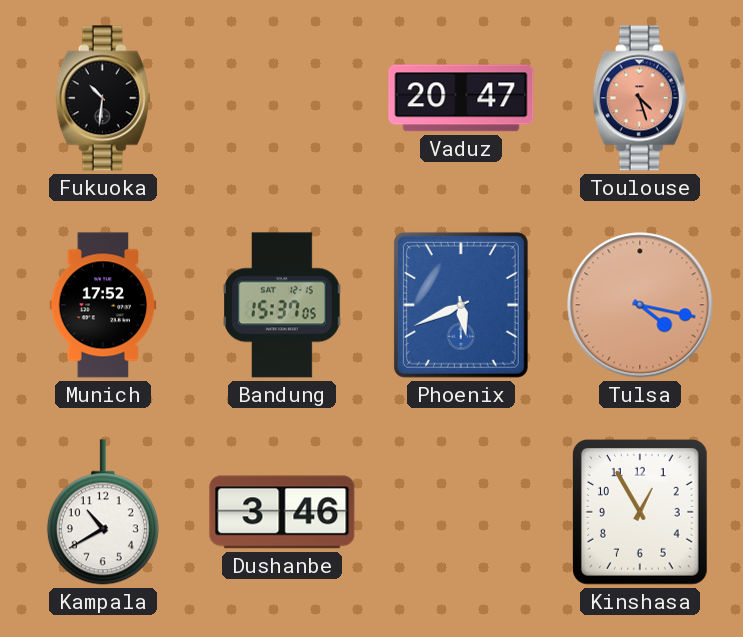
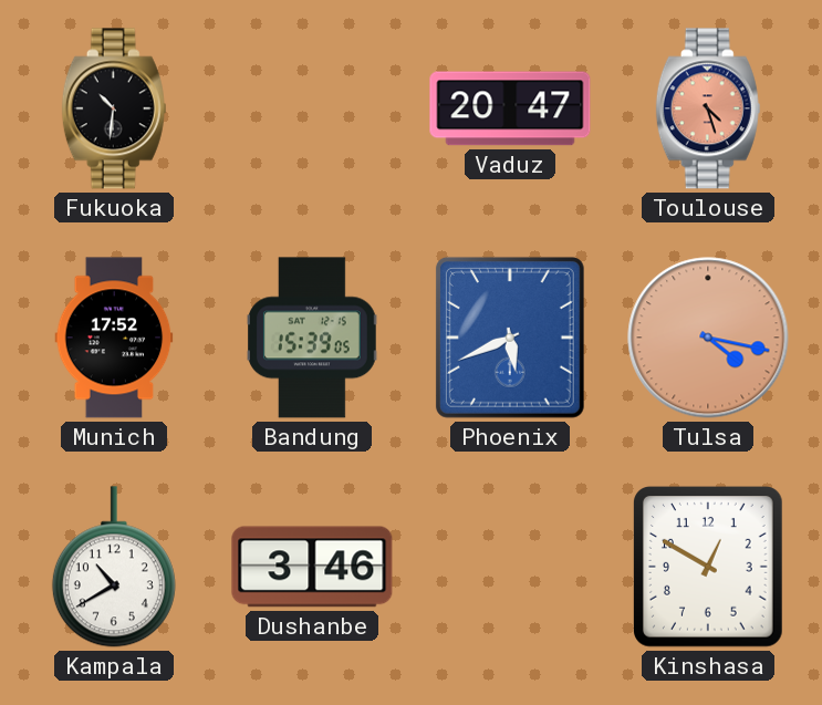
Bandung: 15:37 -> 15:39 (313, 338)
Kinshasa: 12:55 -> 12:50 (709, 568)
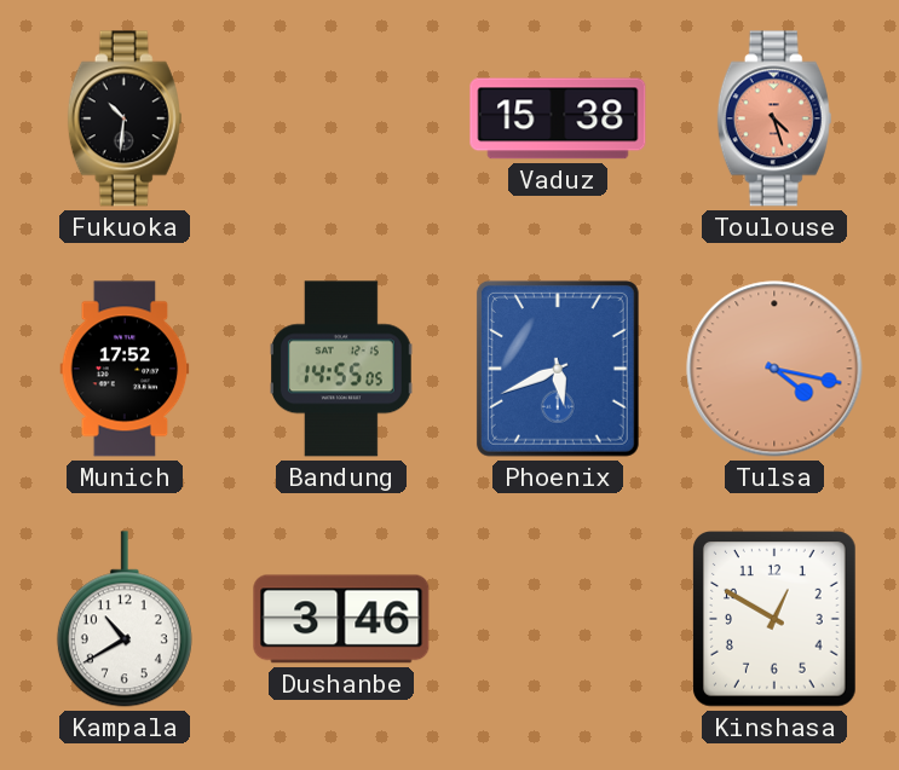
Vaduz: 20:47 -> 15:38 (558, 118)
Bandung: 15:39 -> 14:55 (342, 369)
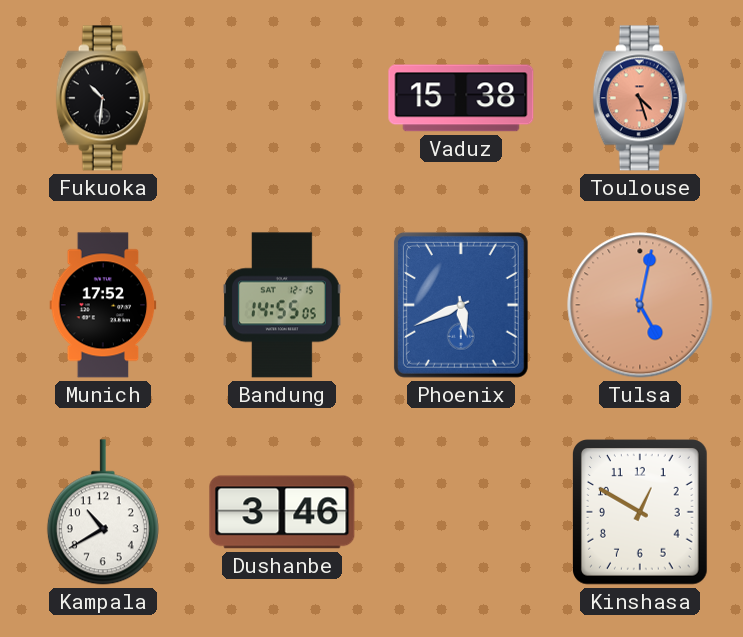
Tulsa: 4:17 -> 5:02 (640, 305)
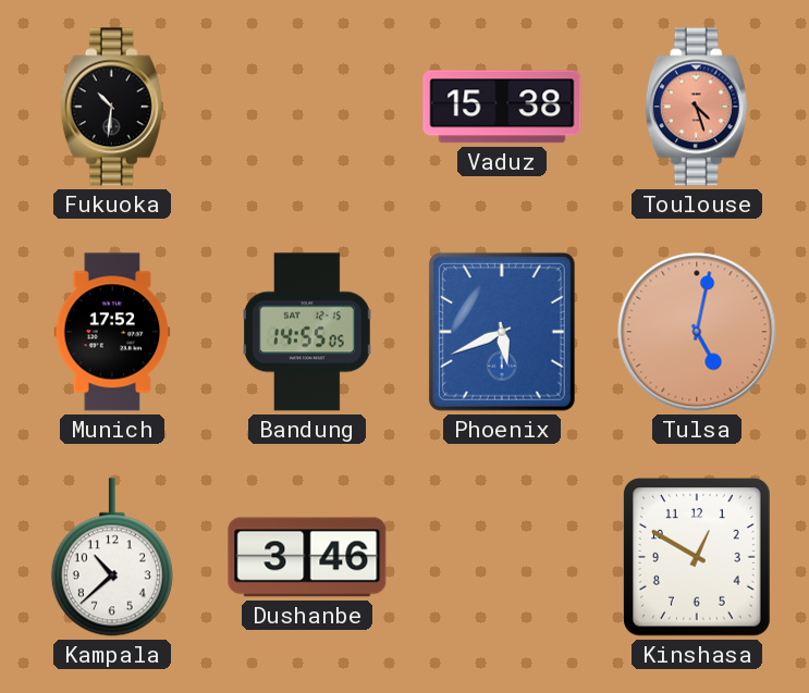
Kampala: 10:40 -> 10:38 (112, 557)
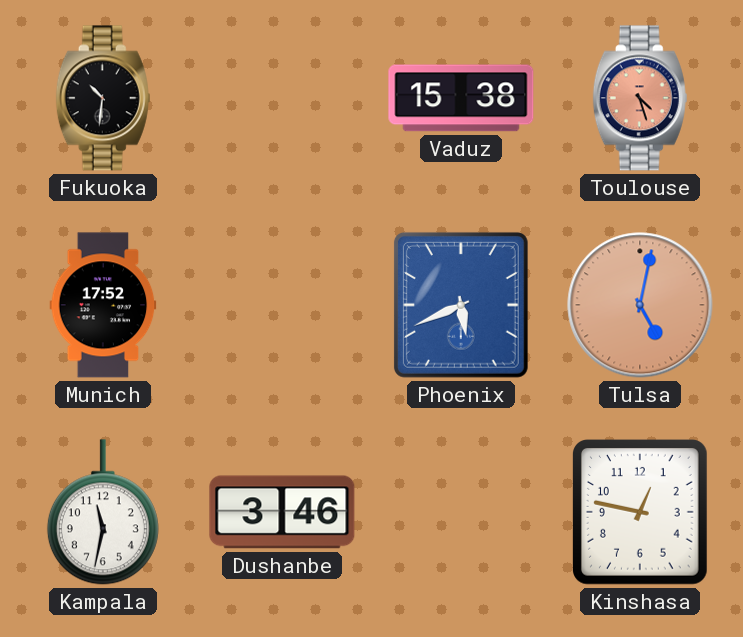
Bandung: 14:55 -> none (308, 332)
Kampala: 10:38 -> 11:32 (103, 512)
Kinshasa: 12:50 -> 12:47 (641, 513)
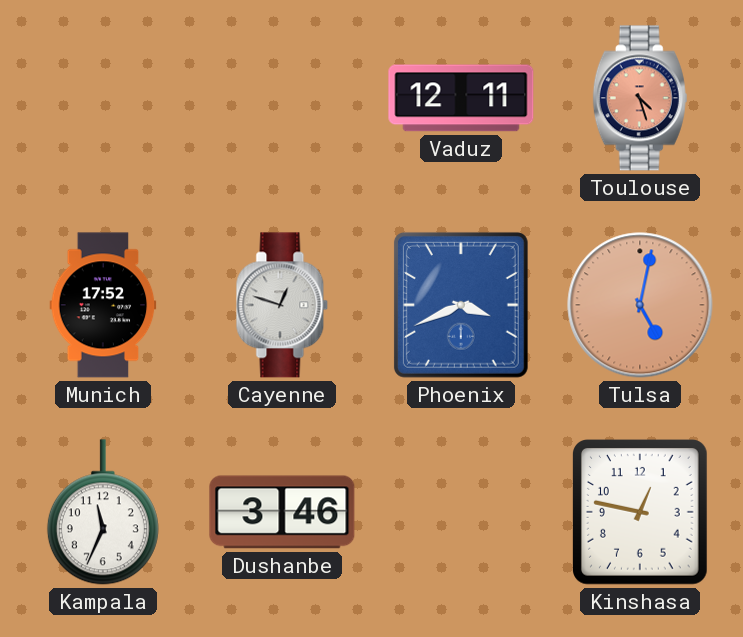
Fukuoka: 10:31 -> none (103, 98)
Vaduz: 15:38 -> 12:11 (461, 98)
Cayenne: none -> 12:48 (282, 305)
Phoenix: 5:41 -> 3:41 (461, 305)
Kampala: 11:32 -> 11:34 (103, 512)
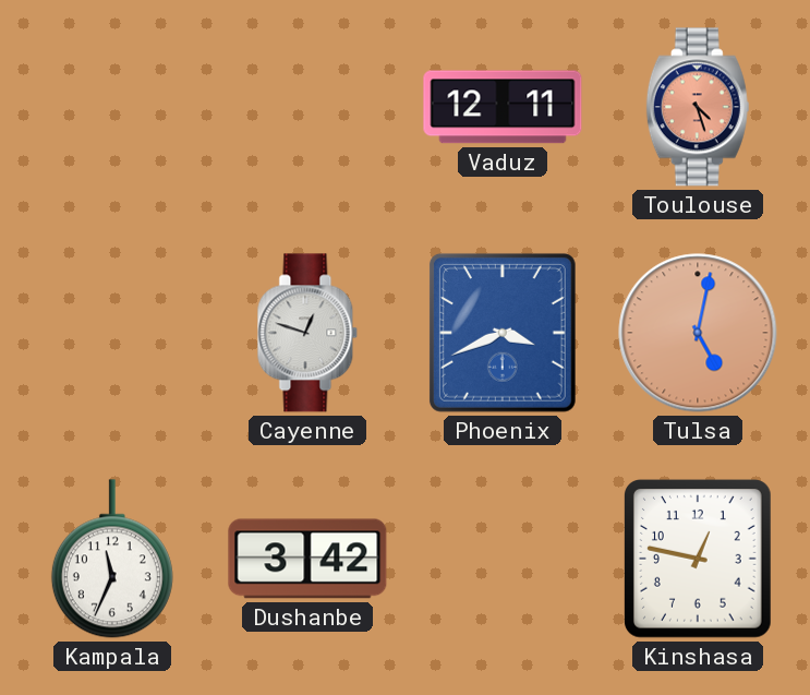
Munich: 17:52 -> none (103, 305)
Dushanbe: 3:46 -> 3:42 (307, 559)
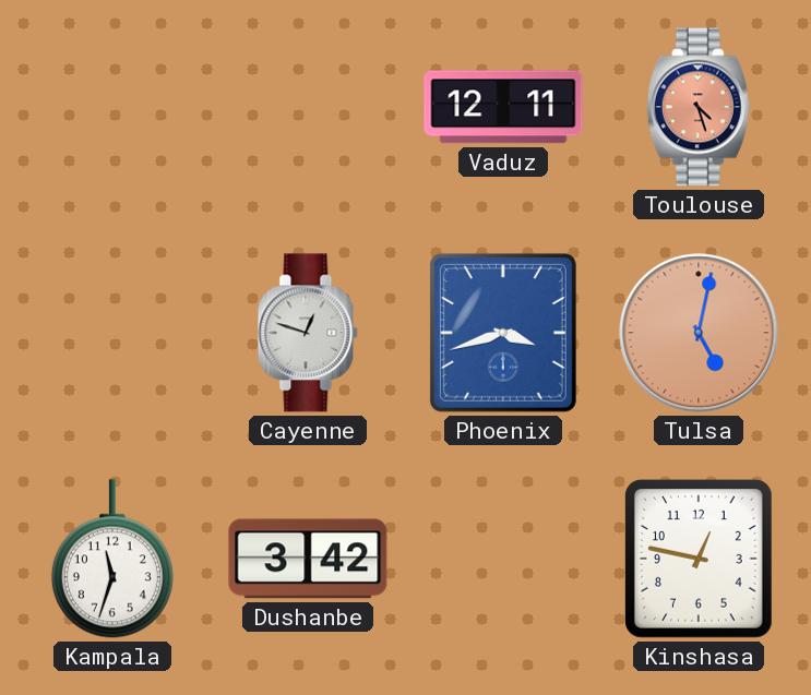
Phoenix: 3:41 -> 3:42 (503, 333)
Kampala: 11:34 -> 11:33 (112, 559)
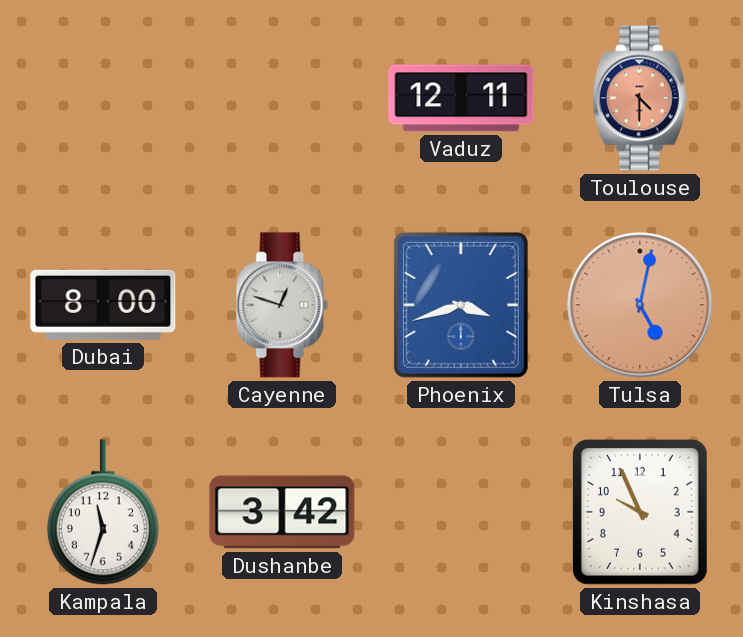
Toulouse: 4:27 -> 4:30 (640, 98)
Dubai: none -> 8:00 (103, 305)
Kinshasa: 12:47 -> 9:56 (641, 513)
